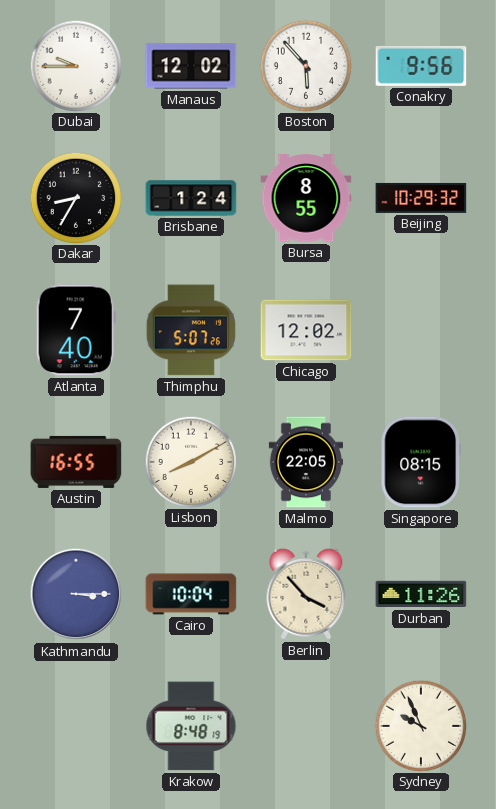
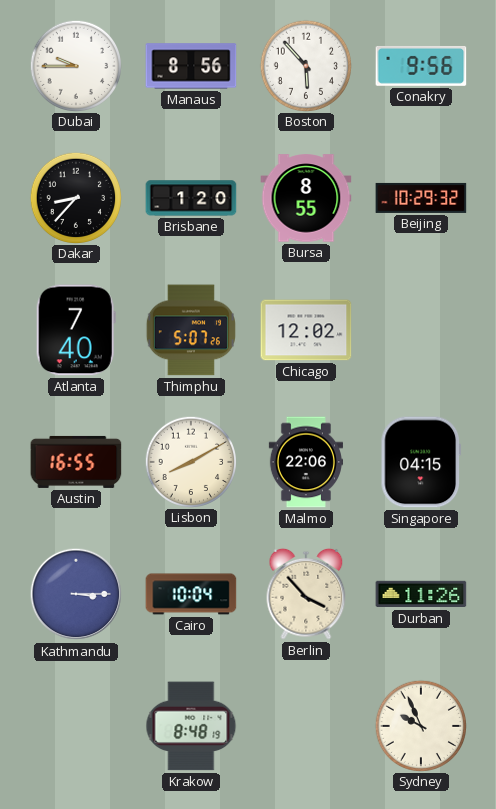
Manaus: 12:02 -> 8:56 (191, 66)
Dakar: 8:35 -> 8:37 (75, 197)
Brisbane: 1:24 -> 1:20 (191, 198)
Malmo: 22:05 -> 22:06 (305, 462)
Singapore: 08:15 -> 04:15 (421, 462)
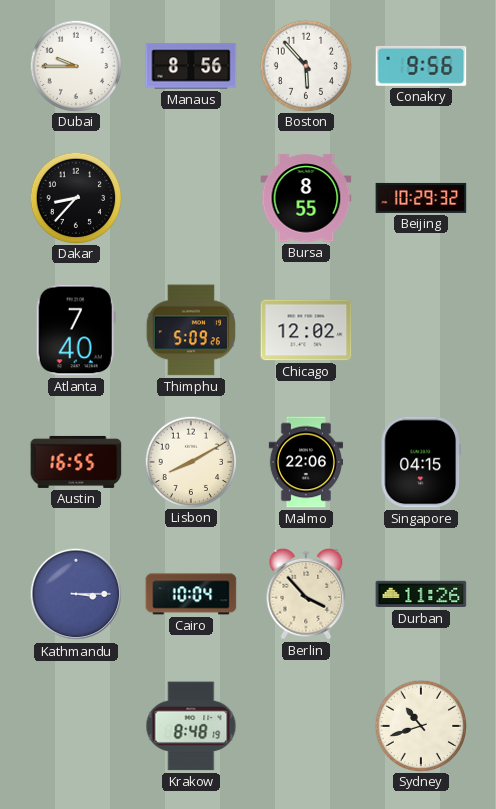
Brisbane: 1:20 -> none (191, 198)
Thimphu: 5:07 -> 5:09 (191, 330)
Sydney: 9:56 -> 10:42 (420, 725)
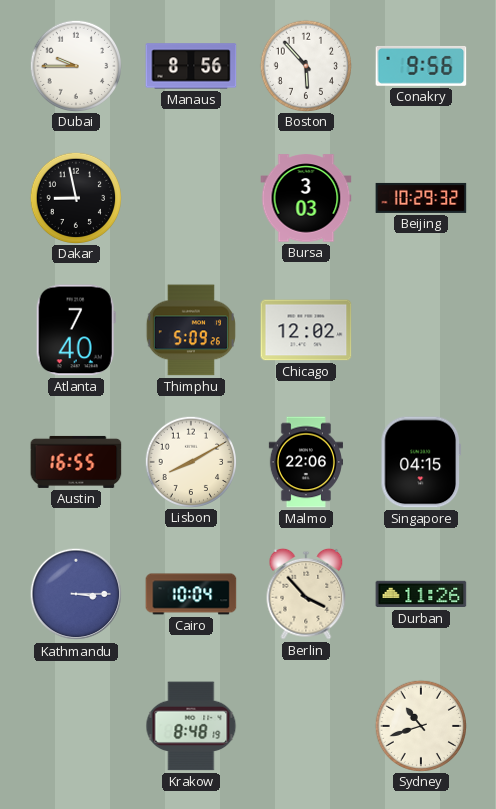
Dakar: 8:37 -> 8:58 (75, 197)
Bursa: 8:55 -> 3:03 (306, 198)
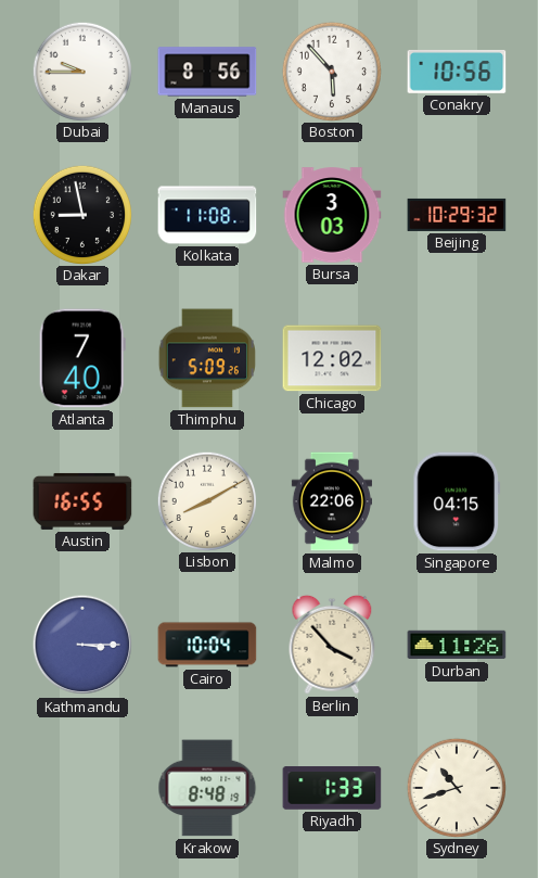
Conakry: 9:56 -> 10:56 (457, 72)
Kolkata: none -> 11:08 (207, 215)
Riyadh: none -> 1:33 (332, 788)
